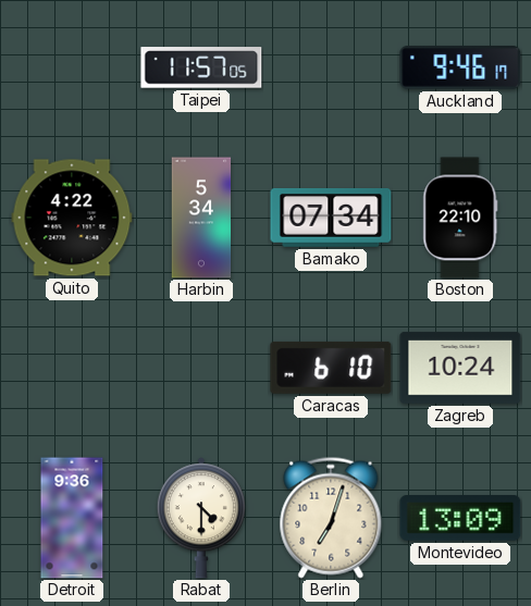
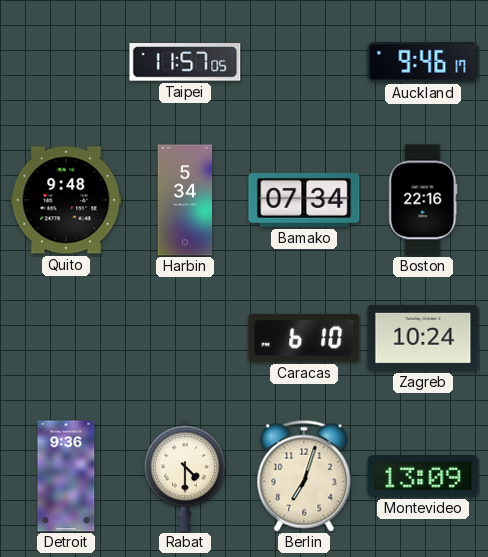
Quito: 4:22 -> 9:48 (66, 200)
Boston: 22:10 -> 22:16 (423, 200)
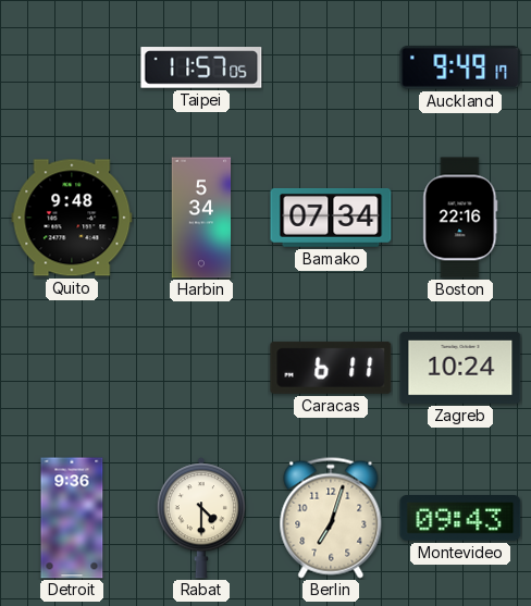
Auckland: 9:46 -> 9:49 (460, 69)
Caracas: 6:10 -> 6:11 (331, 368)
Montevideo: 13:09 -> 09:43 (460, 519)
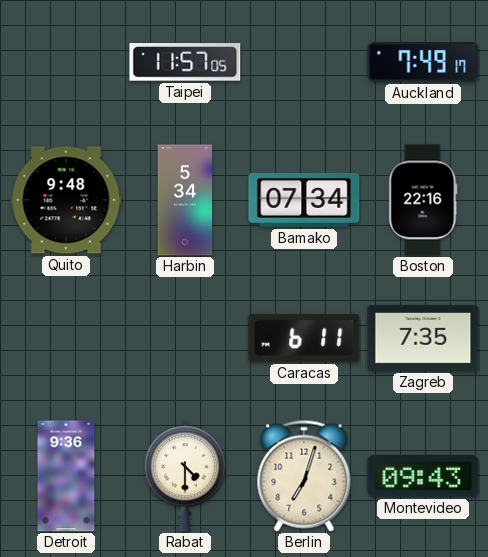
Auckland: 9:49 -> 7:49 (423, 63)
Zagreb: 10:24 -> 7:35 (423, 338)
